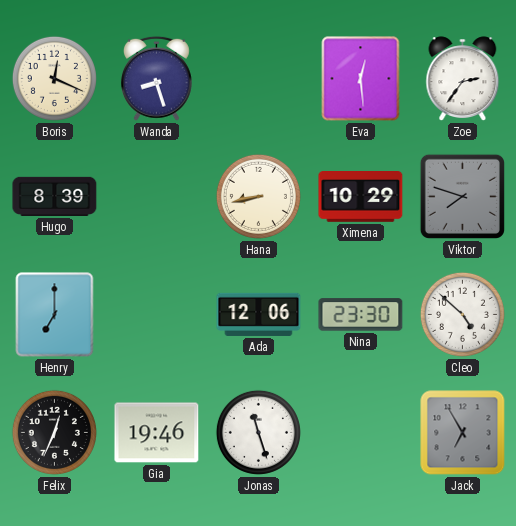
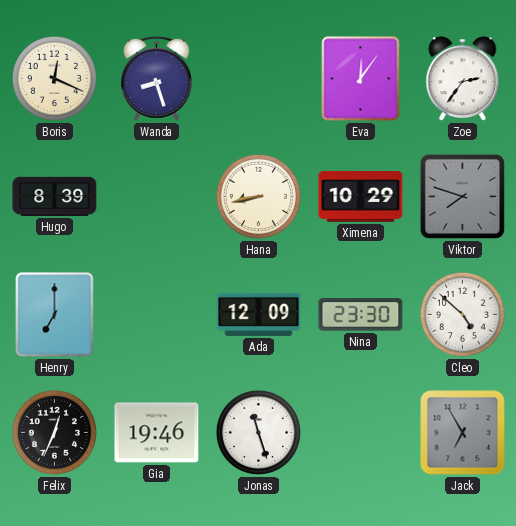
Eva: 12:29 -> 12:06 (361, 79)
Ada: 12:06 -> 12:09 (259, 314)
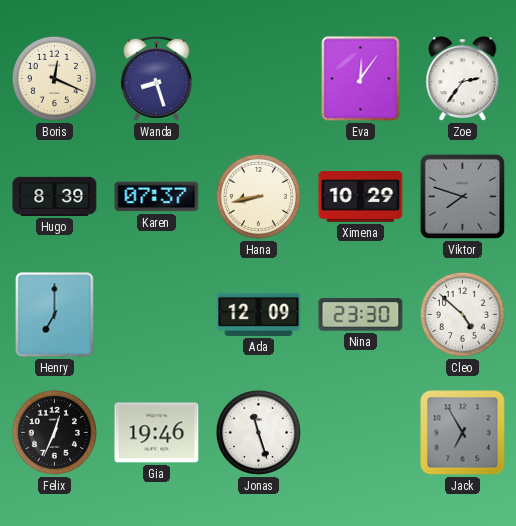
Karen: none -> 07:37 (157, 197)
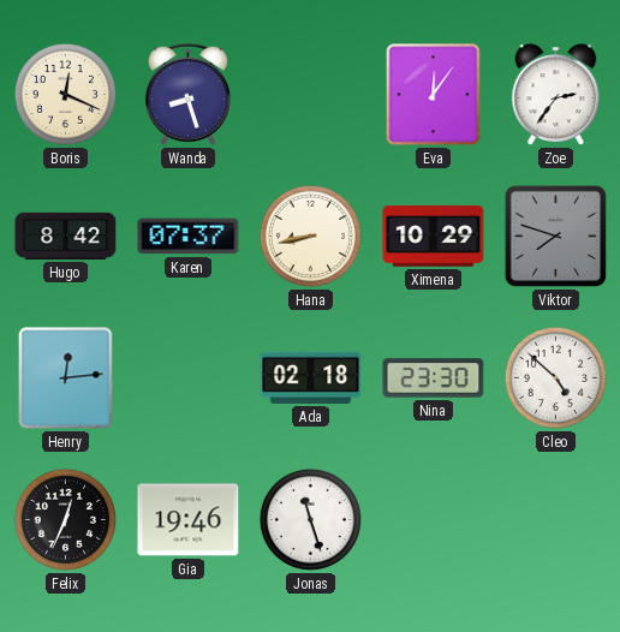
Hugo: 8:39 -> 8:42 (66, 235)
Henry: 7:00 -> 12:14 (66, 378)
Ada: 12:09 -> 02:18 (311, 377)
Jack: 6:55 -> none (463, 433)
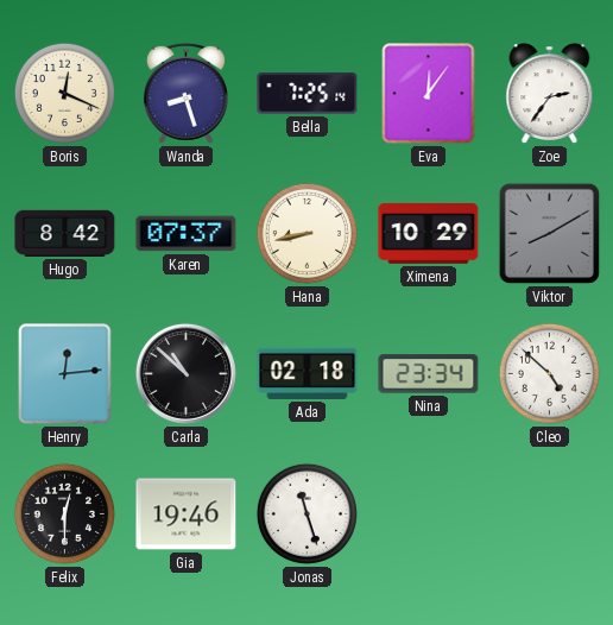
Bella: none -> 7:25 (308, 94)
Viktor: 7:48 -> 8:10 (549, 233)
Carla: none -> 10:52 (185, 373)
Nina: 23:30 -> 23:34 (429, 374)
Felix: 12:34 -> 12:30 (64, 513)
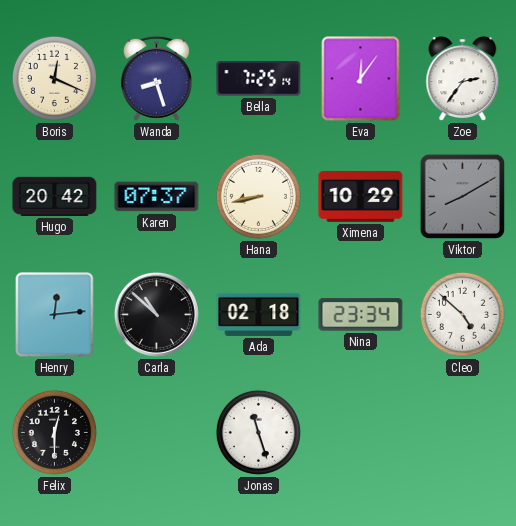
Hugo: 8:42 -> 20:42 (55, 196)
Gia: 19:46 -> none (187, 514)
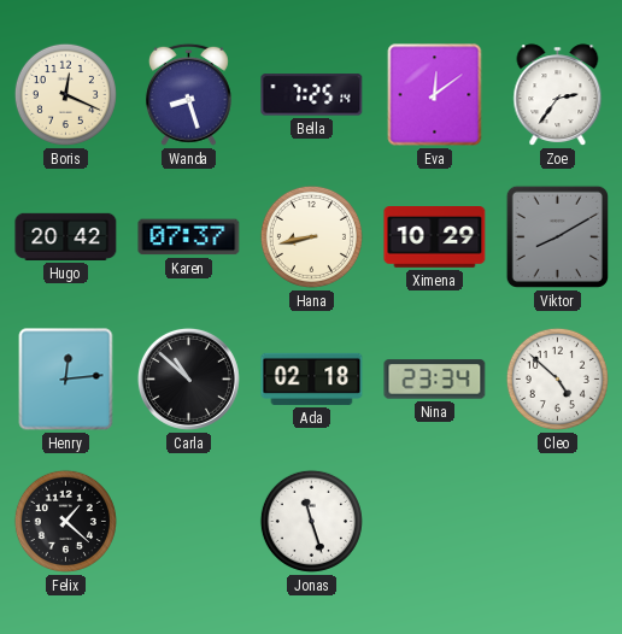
Eva: 12:06 -> 12:09 (435, 95)
Felix: 12:30 -> 1:22 (65, 521)
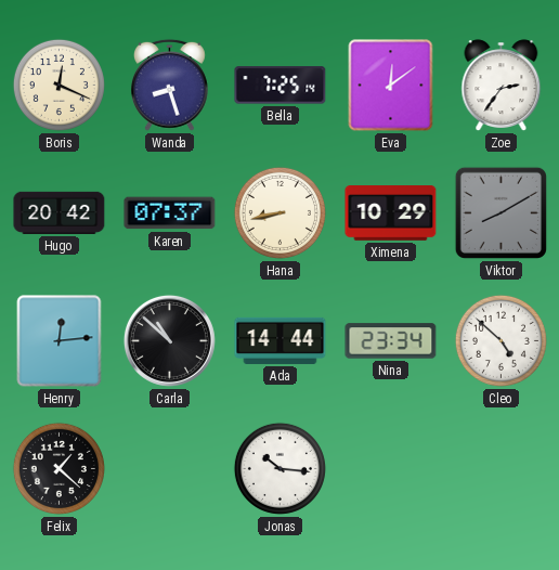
Ada: 02:18 -> 14:44 (281, 340)
Jonas: 11:27 -> 10:16 (279, 468)
